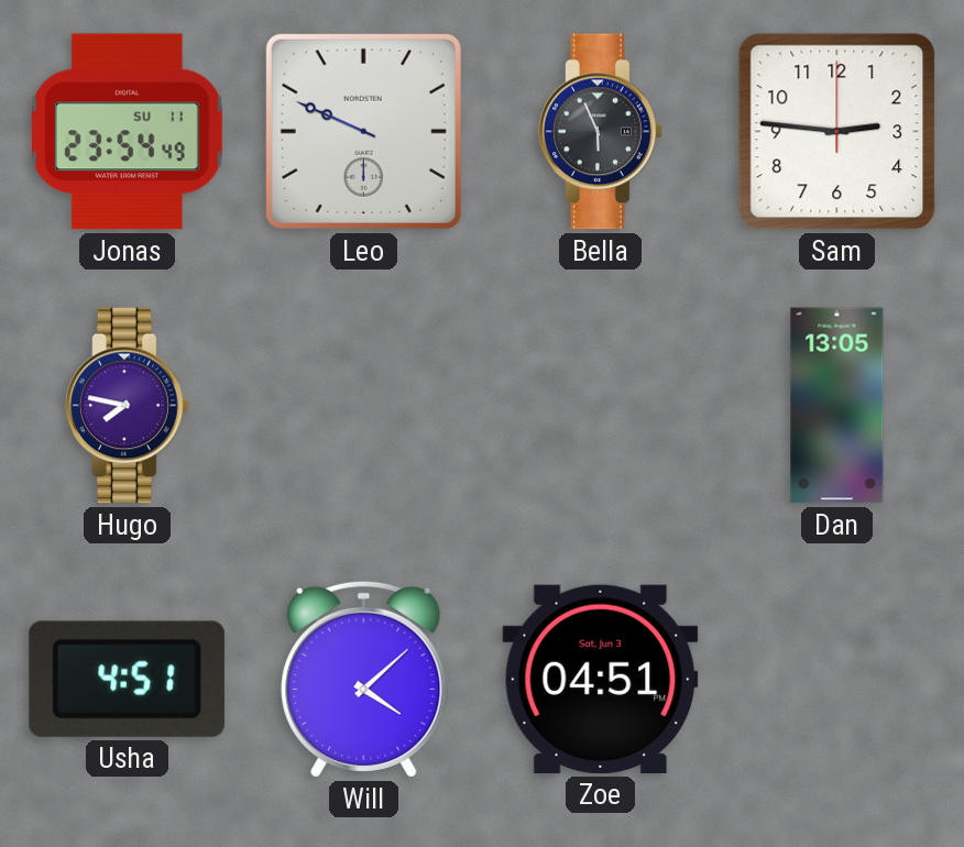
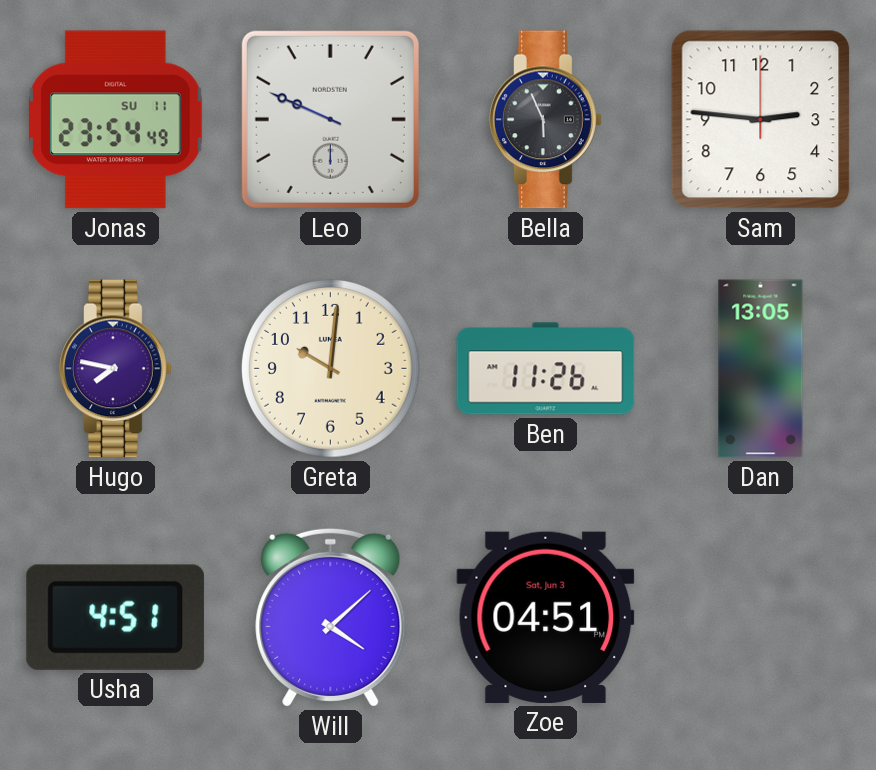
Greta: none -> 10:01 (330, 368)
Ben: none -> 11:26 (546, 369)
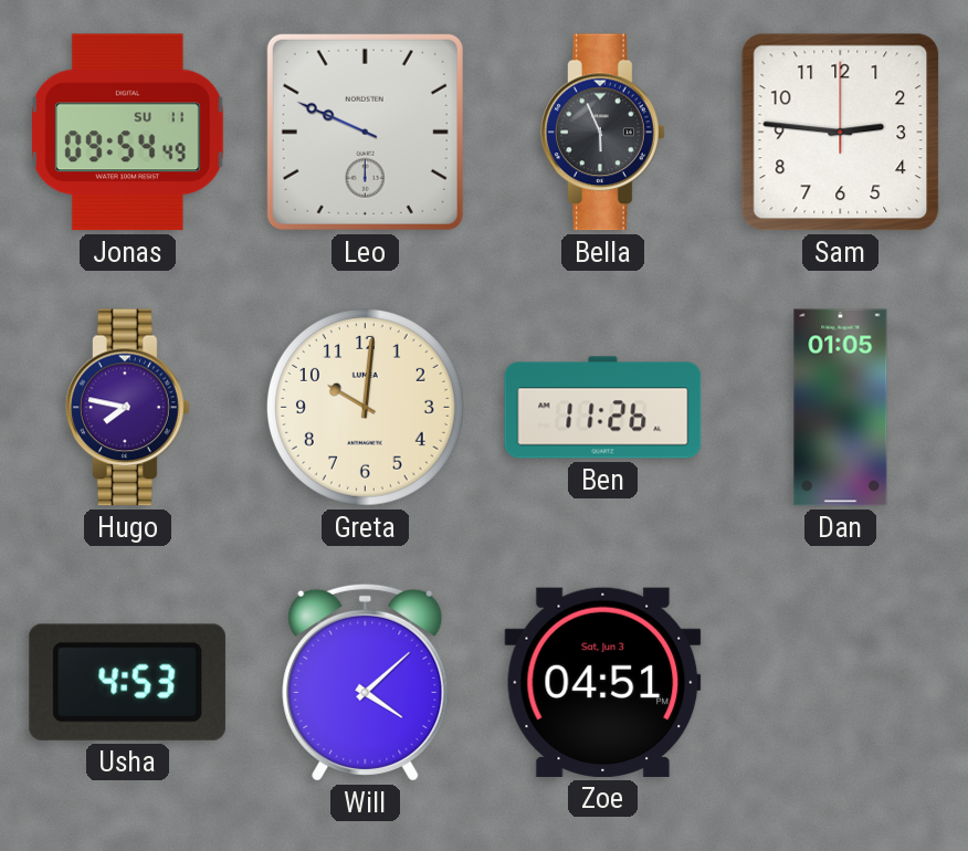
Jonas: 23:54 -> 09:54 (127, 133)
Dan: 13:05 -> 01:05 (841, 408)
Usha: 4:51 -> 4:53 (127, 682)
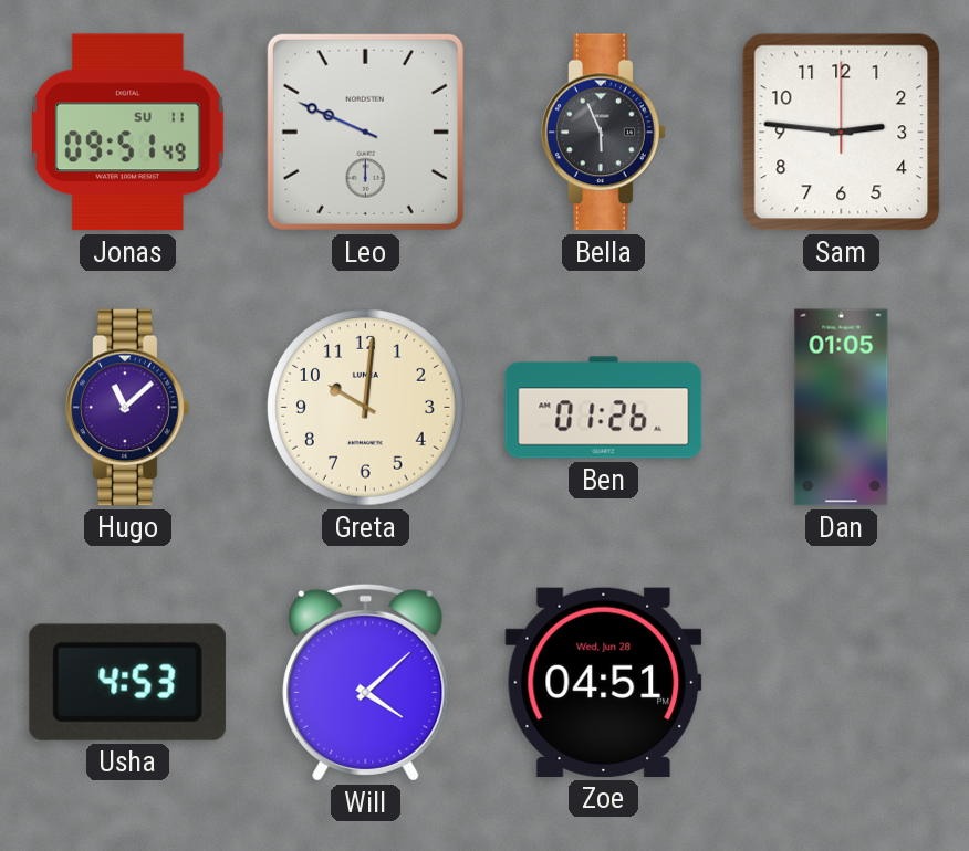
Jonas: 09:54 -> 09:51 (127, 133)
Hugo: 7:47 -> 11:08 (128, 408)
Ben: 11:26 -> 01:26 (604, 408)
Zoe date: Sat, Jun 3 -> Wed, Jun 28 (604, 682)
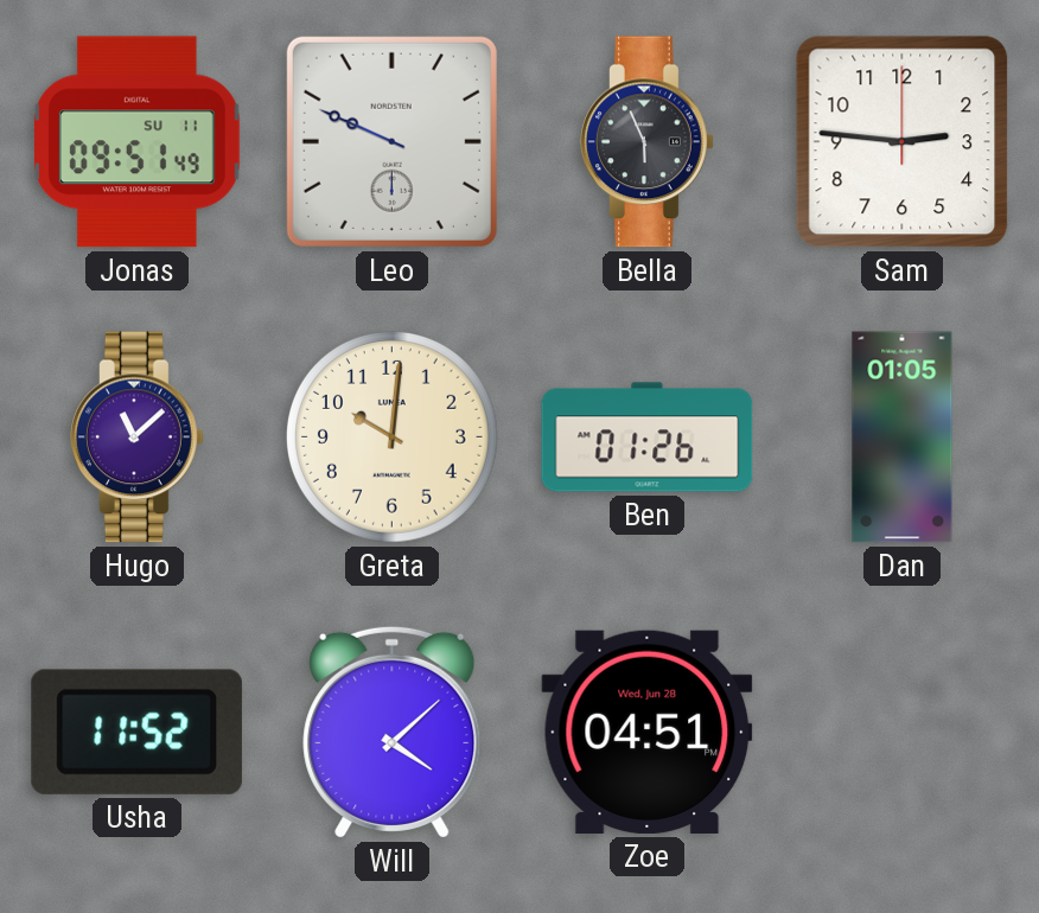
Usha: 4:53 -> 11:52 (136, 732)
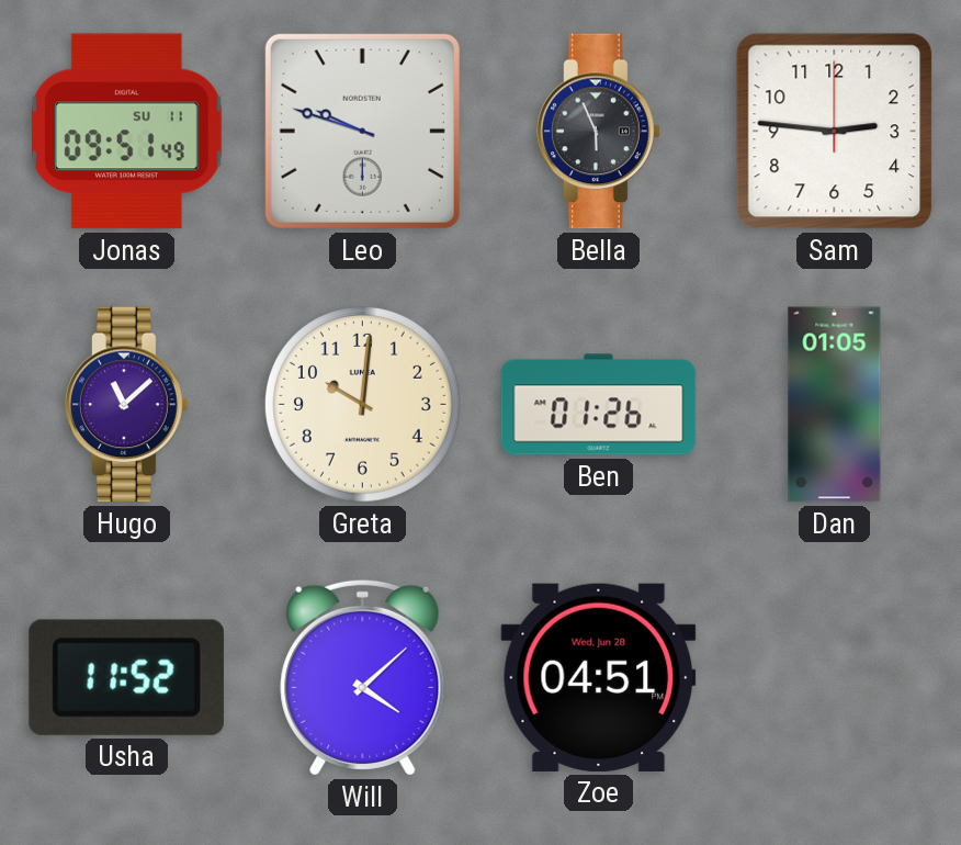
Leo: 9:49 -> 9:48 (362, 131)
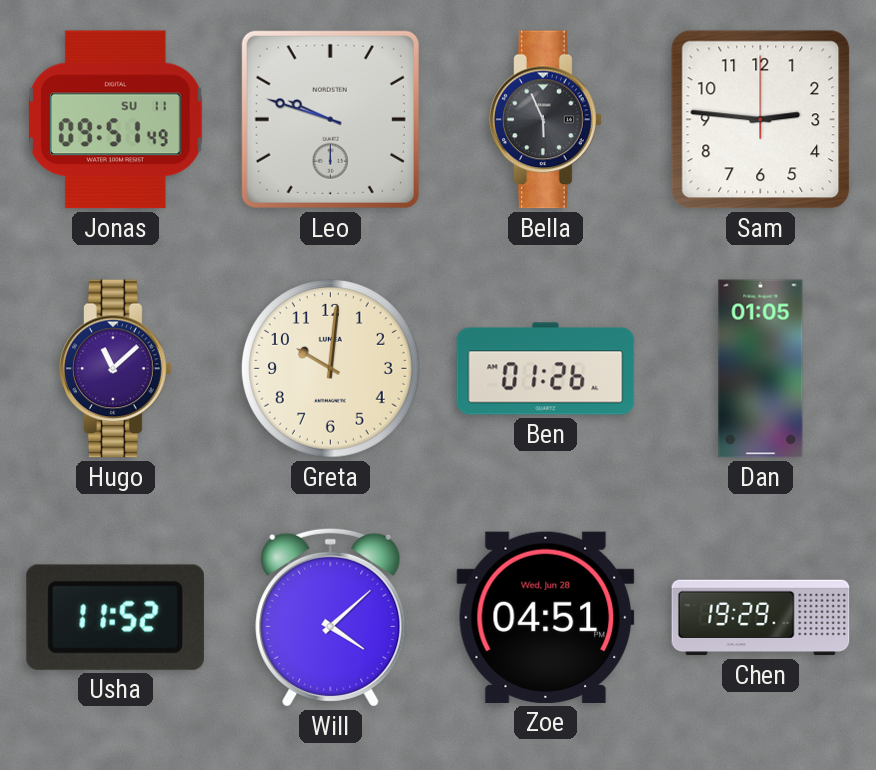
Chen: none -> 19:29 (761, 618)
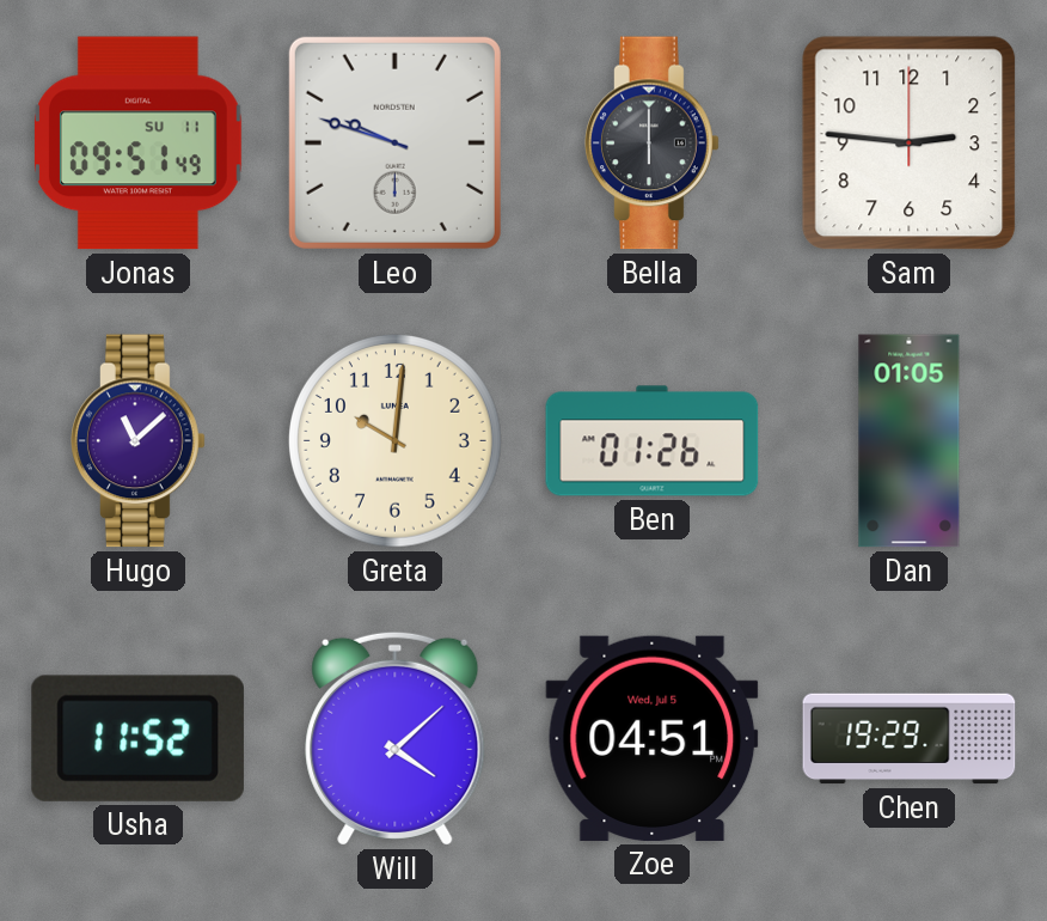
Bella: 5:56 -> 6:00 (653, 144)
Zoe date: Wed, Jun 28 -> Wed, Jul 5 (653, 738)
